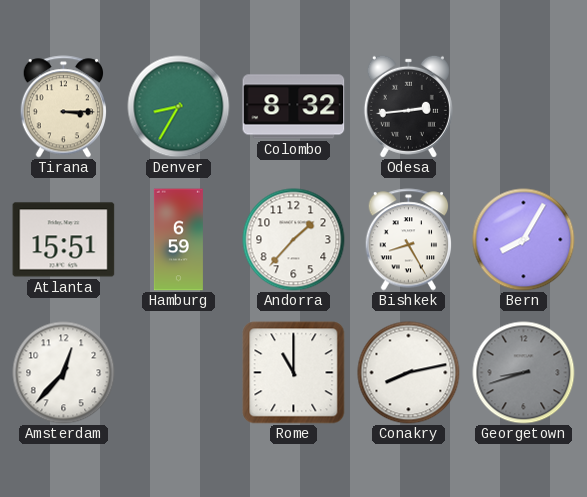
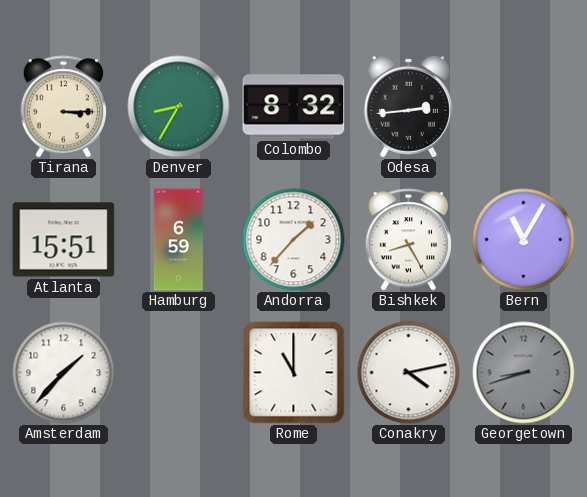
Bern: 8:05 -> 11:05 (524, 240)
Amsterdam: 12:37 -> 1:37 (64, 373)
Conakry: 8:13 -> 4:13 (409, 373)
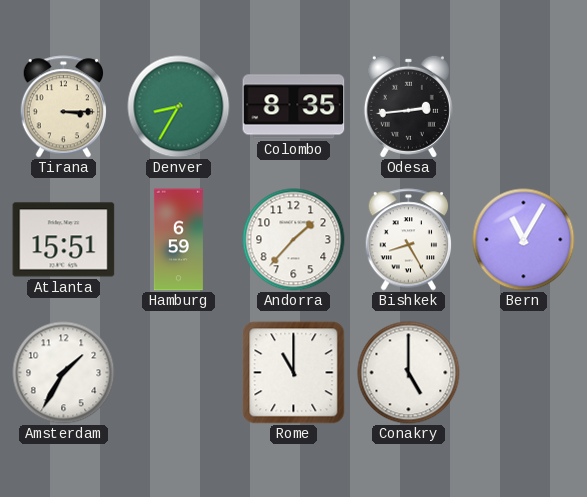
Colombo: 8:32 -> 8:35 (294, 107)
Amsterdam: 1:37 -> 1:35 (64, 373)
Conakry: 4:13 -> 5:00 (409, 373)
Georgetown: 8:42 -> none (524, 373)
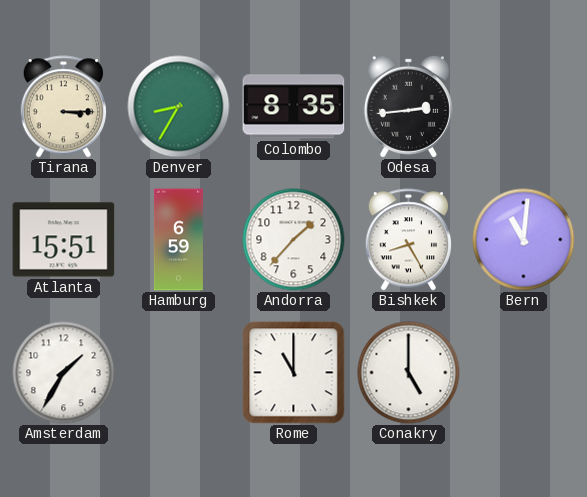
Bern: 11:05 -> 11:01 (524, 240)
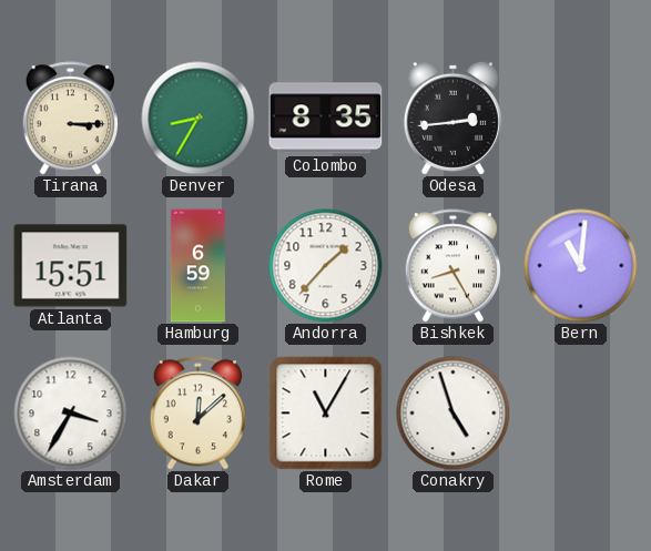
Amsterdam: 1:35 -> 3:35 (71, 414)
Dakar: none -> 12:08 (197, 414)
Rome: 11:00 -> 11:05 (326, 414)
Conakry: 5:00 -> 4:57 (454, 414)
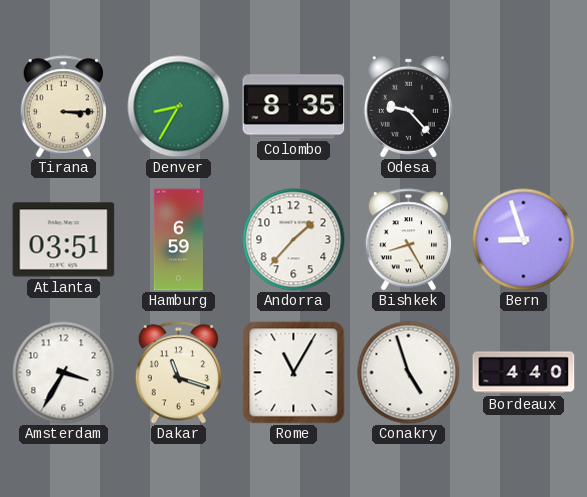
Odesa: 2:44 -> 9:23 (408, 106)
Atlanta: 15:51 -> 03:51 (64, 240)
Bern: 11:01 -> 8:57 (524, 240)
Dakar: 12:08 -> 11:18 (178, 373)
Bordeaux: none -> 4:40 (524, 373)
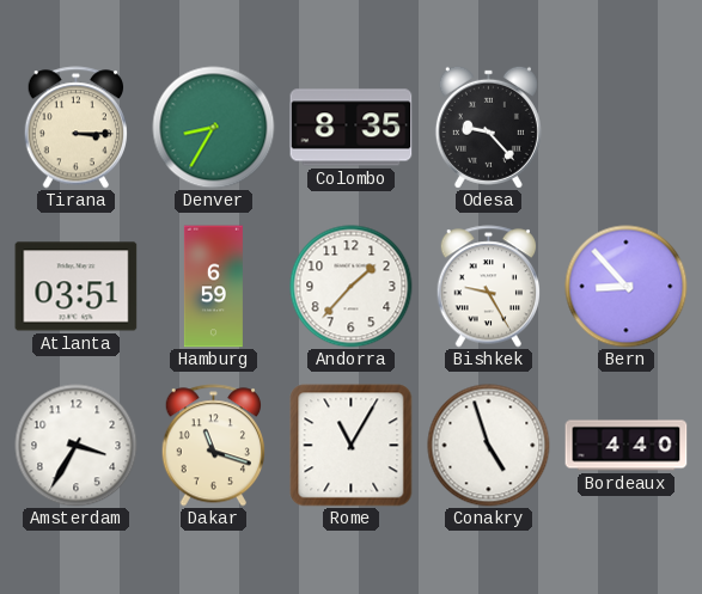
Bishkek: 8:25 -> 9:25 (488, 287)
Bern: 8:57 -> 8:53 (627, 287)
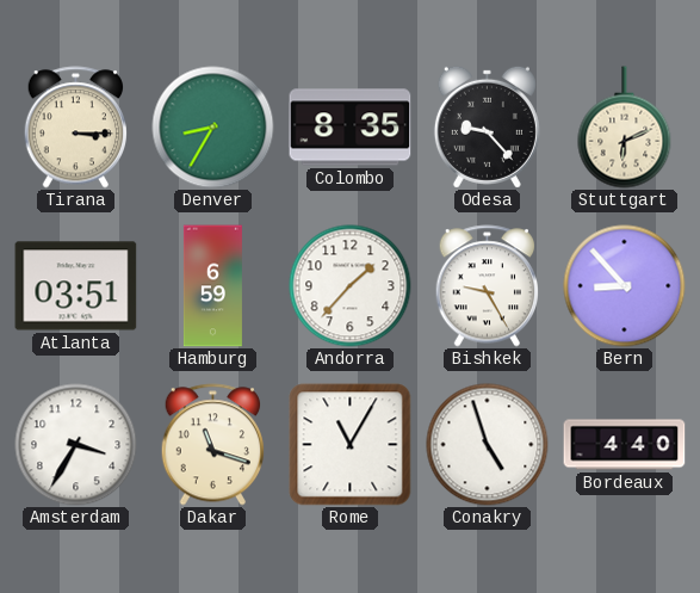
Stuttgart: none -> 6:11 (625, 128)
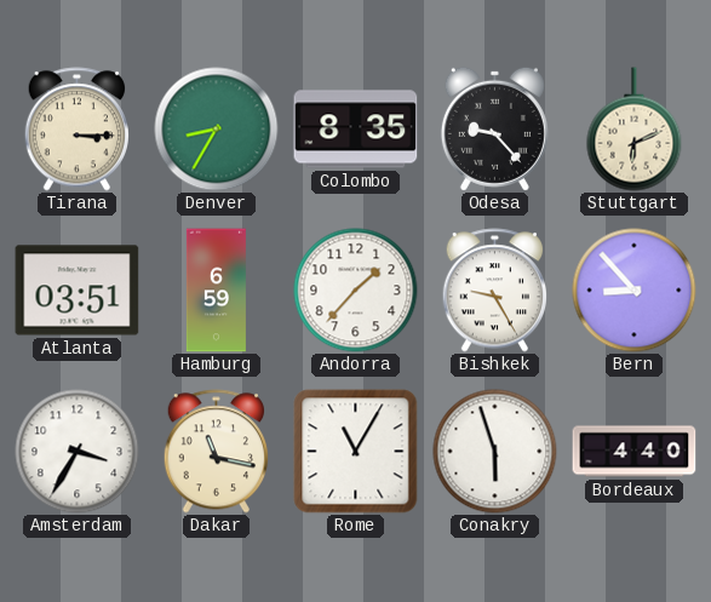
Dakar: 11:18 -> 11:17 (216, 452)
Conakry: 4:57 -> 5:57 (495, 452)
